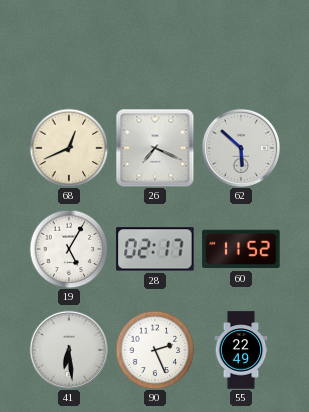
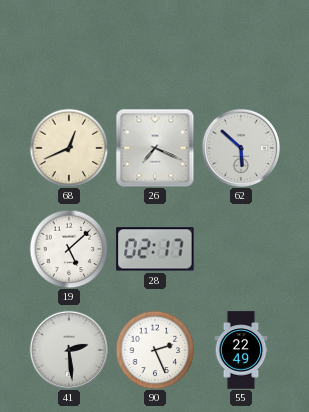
19: 5:05 -> 5:08 (69, 249)
60: 11:52 -> none (241, 249)
41: 6:29 -> 2:29 (68, 349)
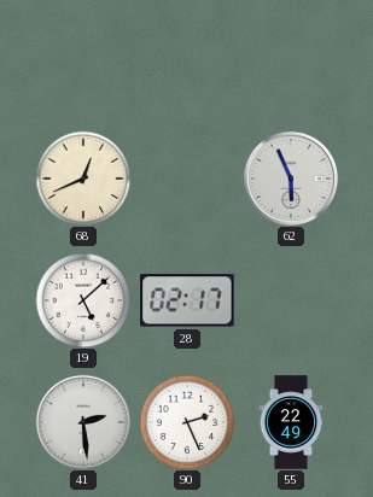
26: 7:19 -> none (155, 148)
62: 5:52 -> 5:56 (290, 177)
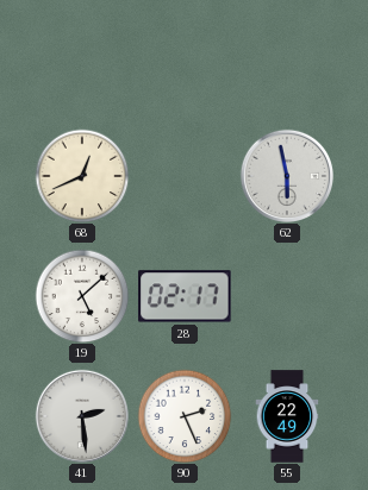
62: 5:56 -> 5:58 (286, 175)
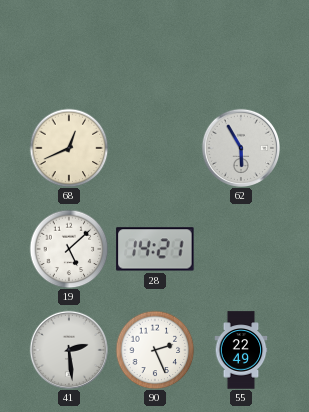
62: 5:58 -> 5:55 (240, 147)
28: 02:17 -> 14:21 (155, 249)
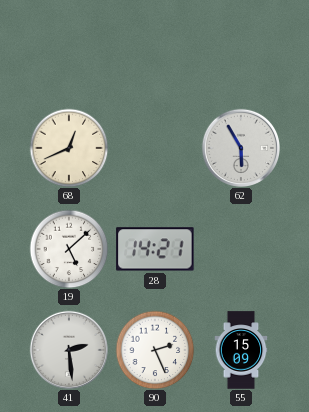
55: 22:49 -> 15:09 (241, 350)
